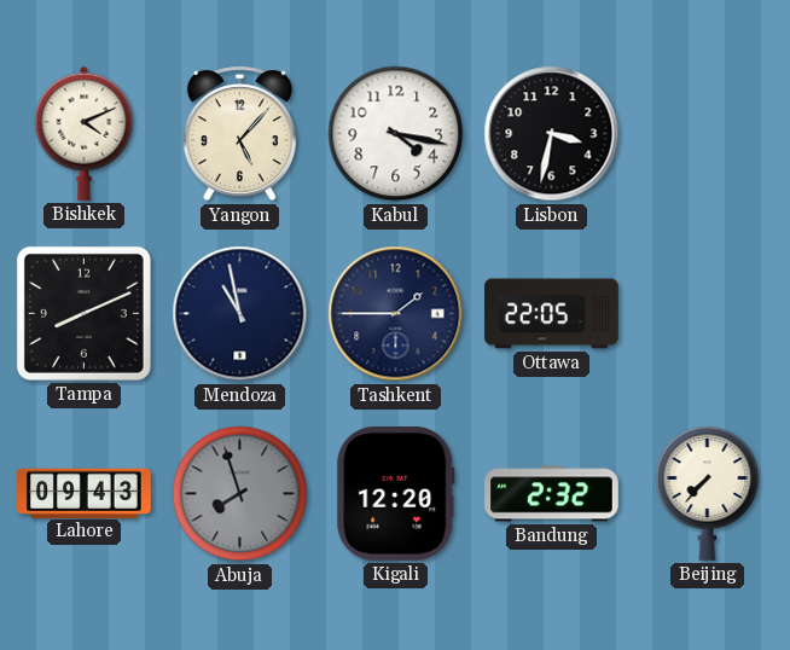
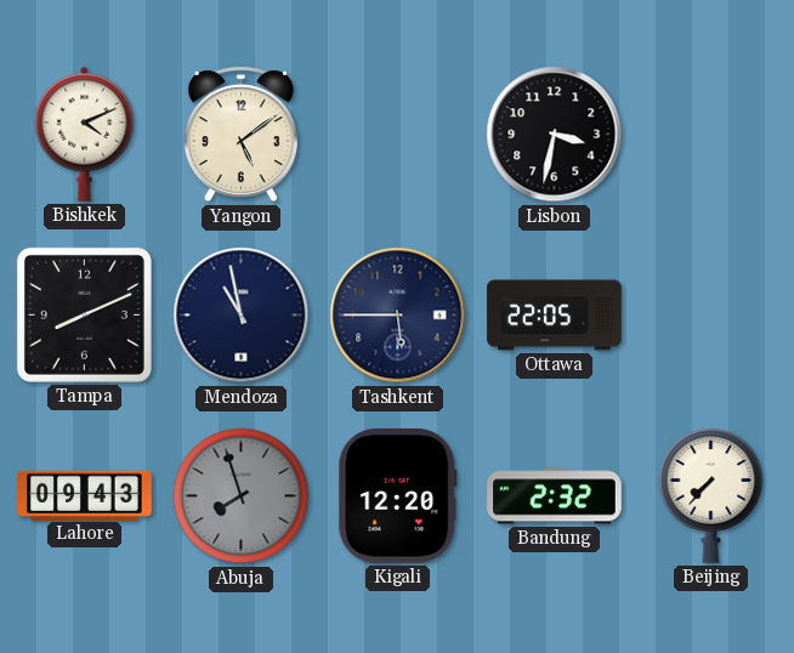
Yangon: 5:07 -> 5:09 (240, 135)
Kabul: 4:17 -> none (396, 134)
Tashkent: 1:45 -> 5:45 (398, 316)
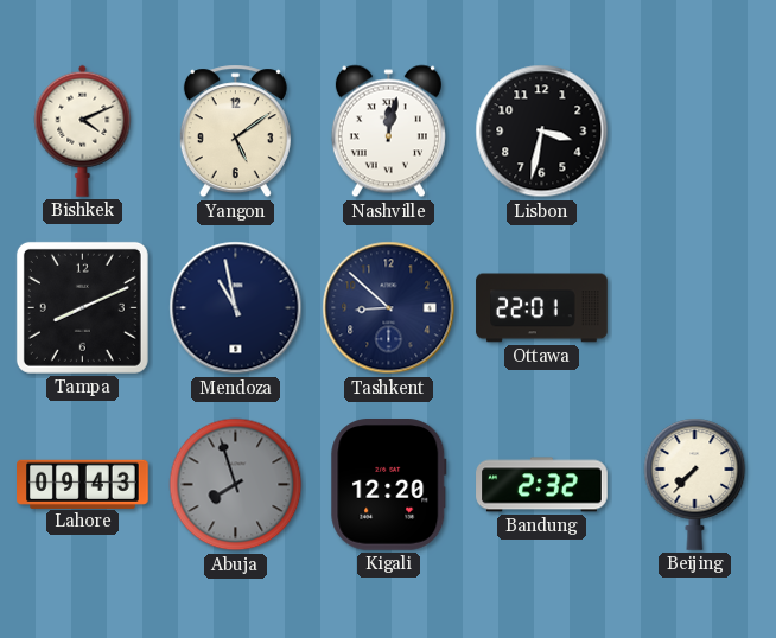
Nashville: none -> 12:02 (388, 132)
Tashkent: 5:45 -> 8:52 (389, 308)
Ottawa: 22:05 -> 22:01 (542, 308)
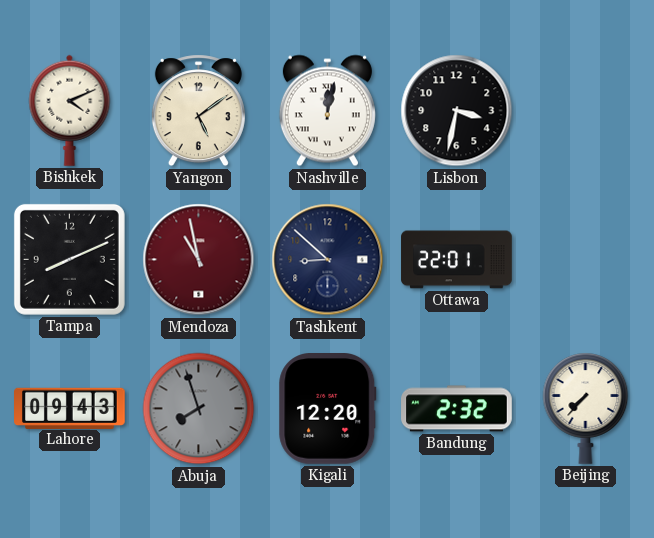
Mendoza dial: navy -> burgundy (199, 260)
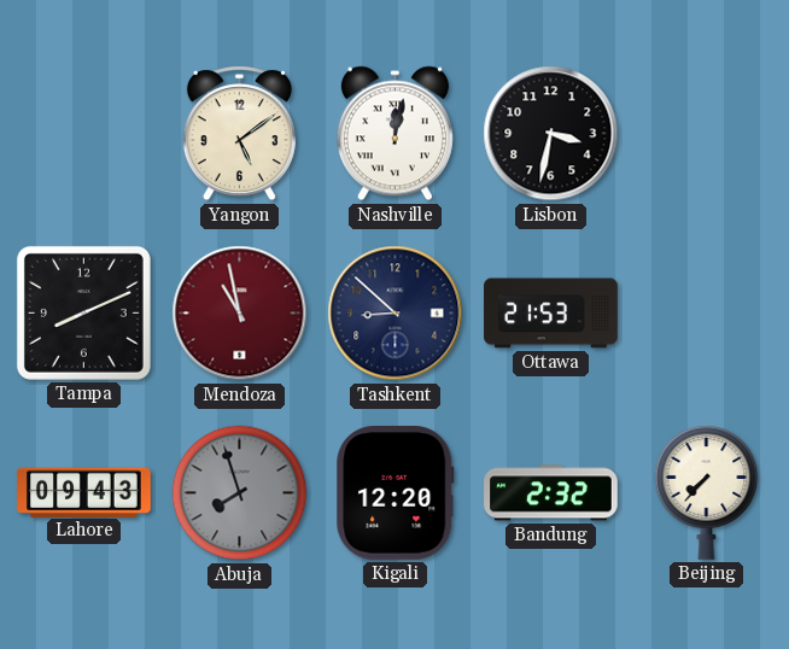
Bishkek: 4:11 -> none (70, 110)
Ottawa: 22:01 -> 21:53 (551, 314)
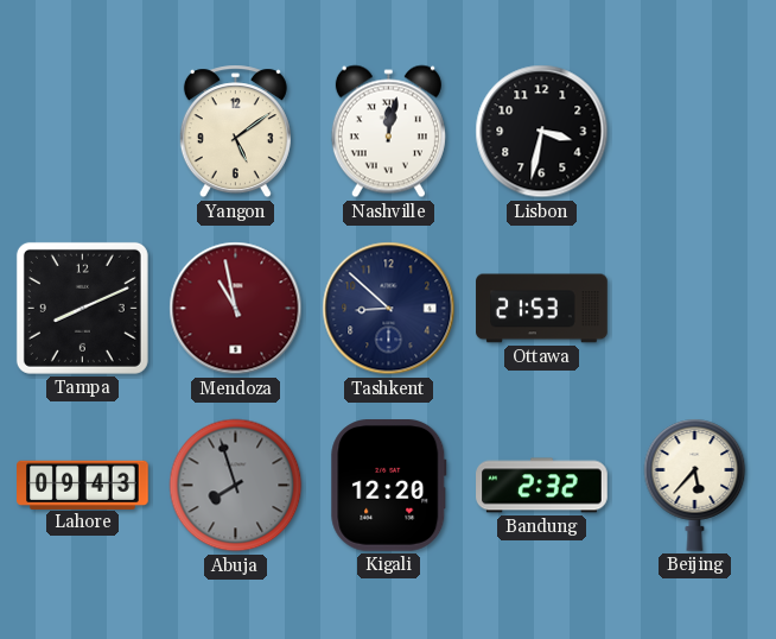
Beijing: 7:37 -> 5:37 (695, 485)
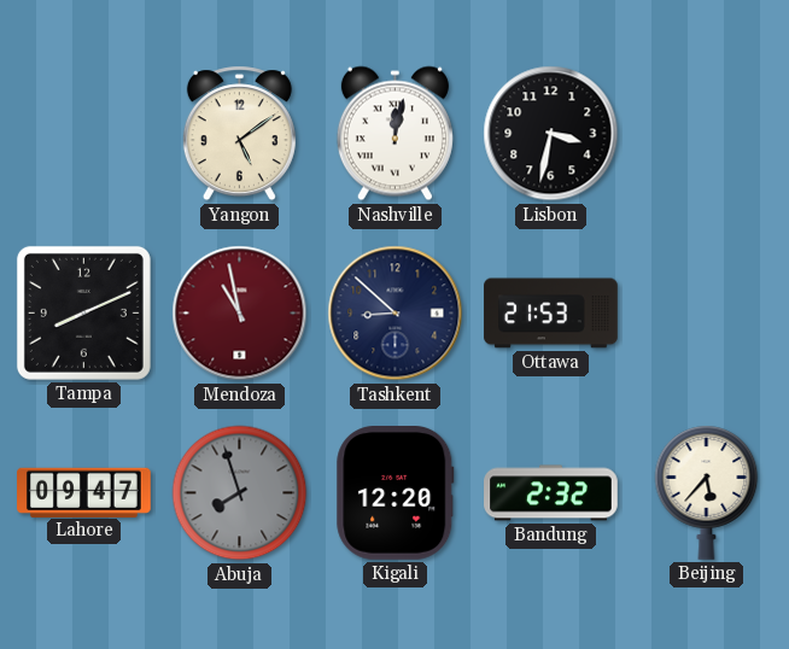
Lahore: 09:43 -> 09:47 (84, 492)
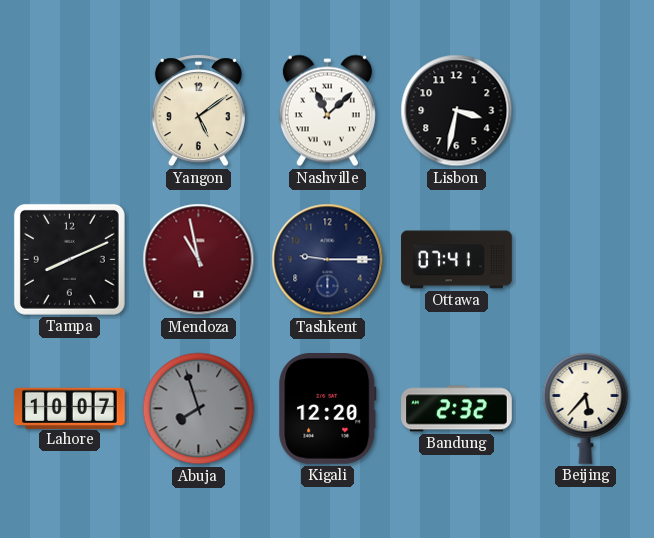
Nashville: 12:02 -> 11:08 (327, 111)
Tashkent: 8:52 -> 9:15 (328, 260)
Ottawa: 21:53 -> 07:41 (457, 260)
Lahore: 09:47 -> 10:07 (70, 408)
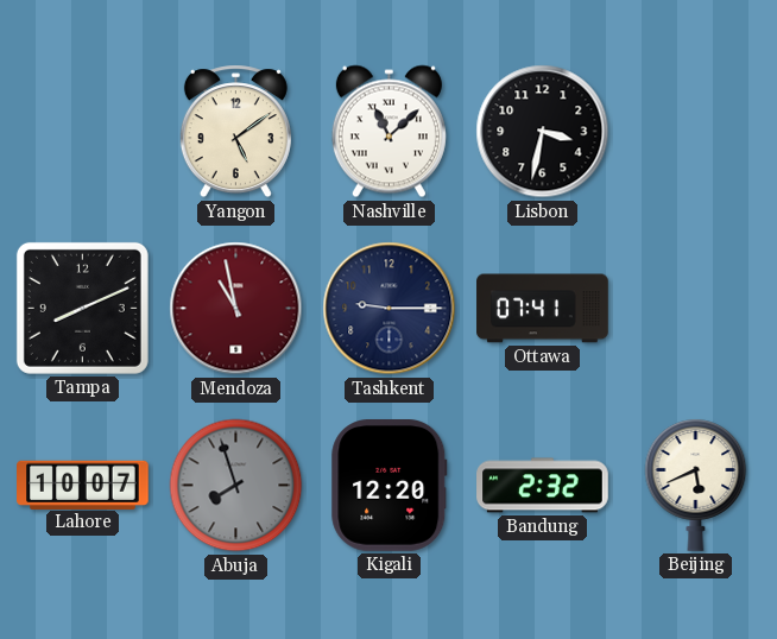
Beijing: 5:37 -> 5:41 (696, 485)
